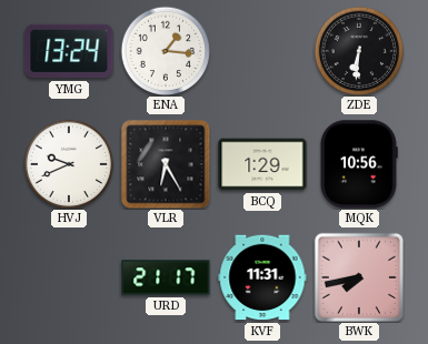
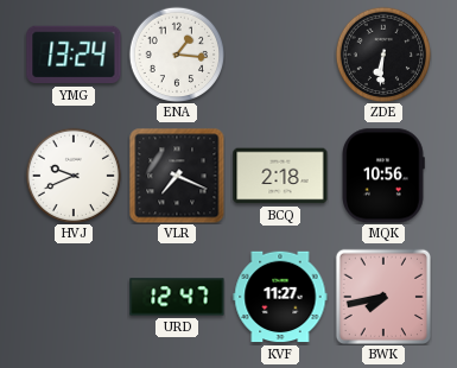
VLR: 6:25 -> 7:19 (177, 176)
BCQ: 1:29 -> 2:18 (280, 176)
URD: 21:17 -> 12:47 (177, 297)
KVF: 11:31 -> 11:27 (280, 297)
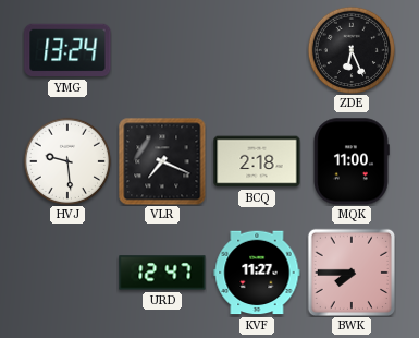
ENA: 1:16 -> none (177, 55)
ZDE: 6:31 -> 6:26 (352, 50)
HVJ: 9:41 -> 9:29 (67, 161)
MQK: 10:56 -> 11:00 (352, 161)
BWK: 7:43 -> 7:45 (350, 271)
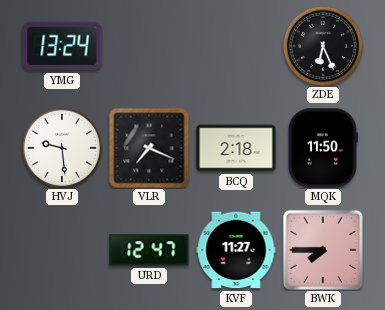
MQK: 11:00 -> 11:50 (323, 148)
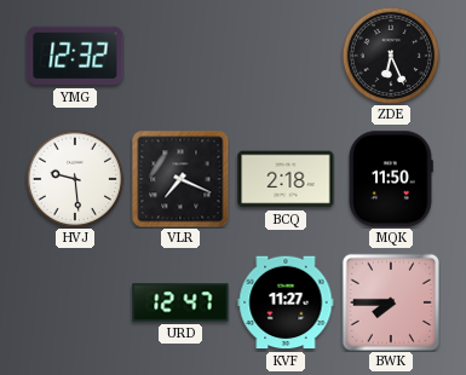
YMG: 13:24 -> 12:32 (75, 56)
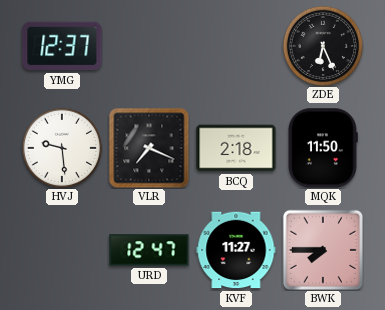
YMG: 12:32 -> 12:37 (62, 46)
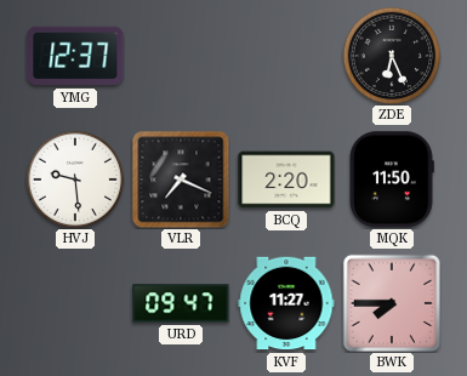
BCQ: 2:18 -> 2:20 (286, 180)
URD: 12:47 -> 09:47 (181, 303)
